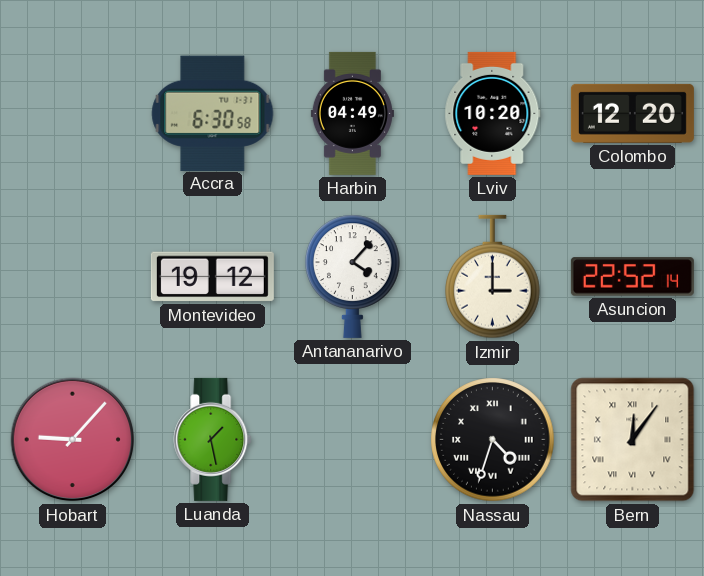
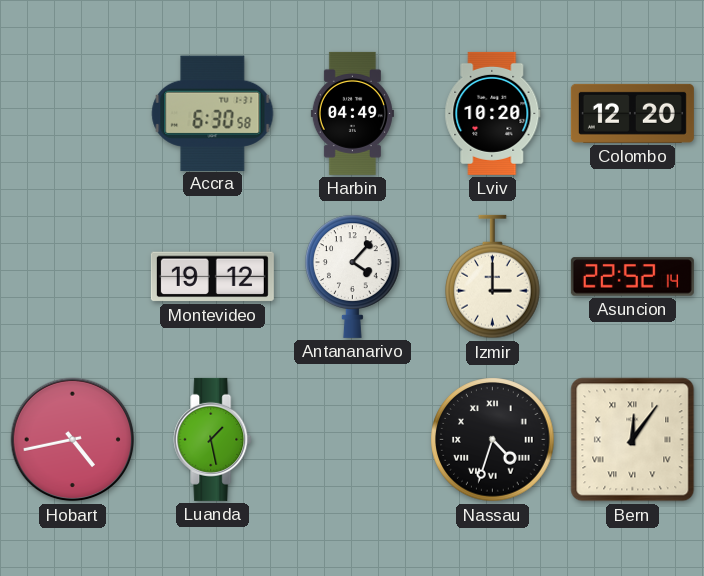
Hobart: 9:07 -> 4:43 (73, 440)
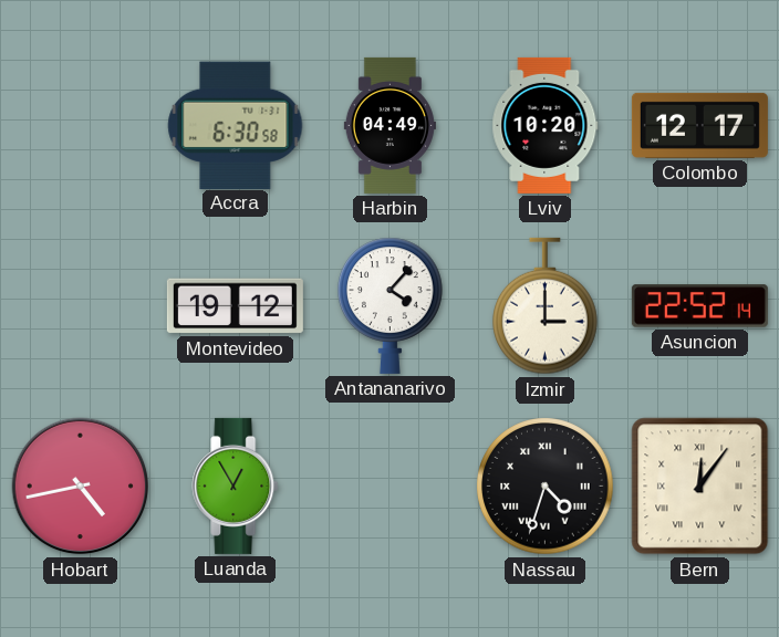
Colombo: 12:20 -> 12:17 (699, 125)
Luanda: 1:28 -> 12:55 (236, 485)
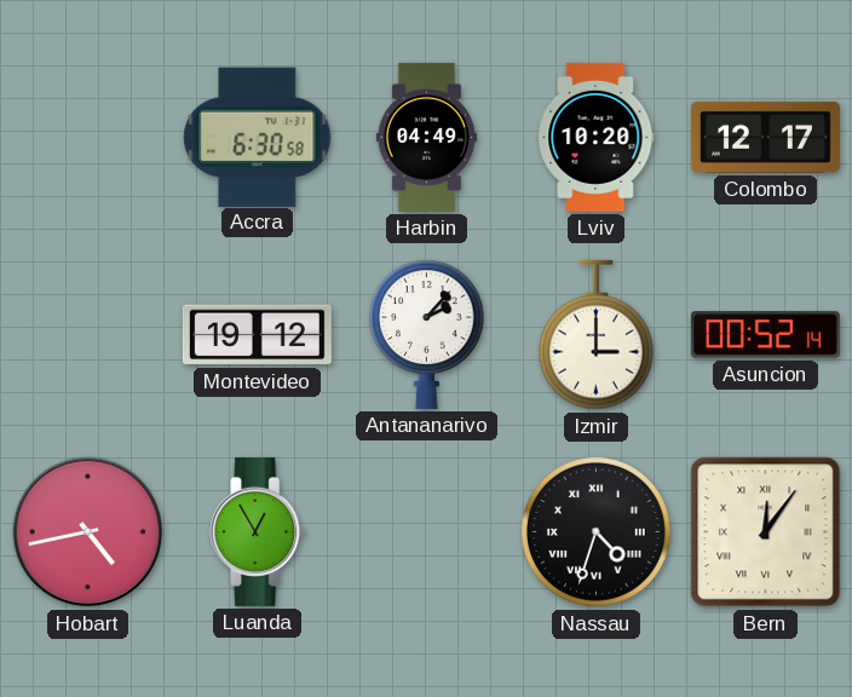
Antananarivo: 4:07 -> 2:07 (427, 334)
Asuncion: 22:52 -> 00:52 (765, 335)
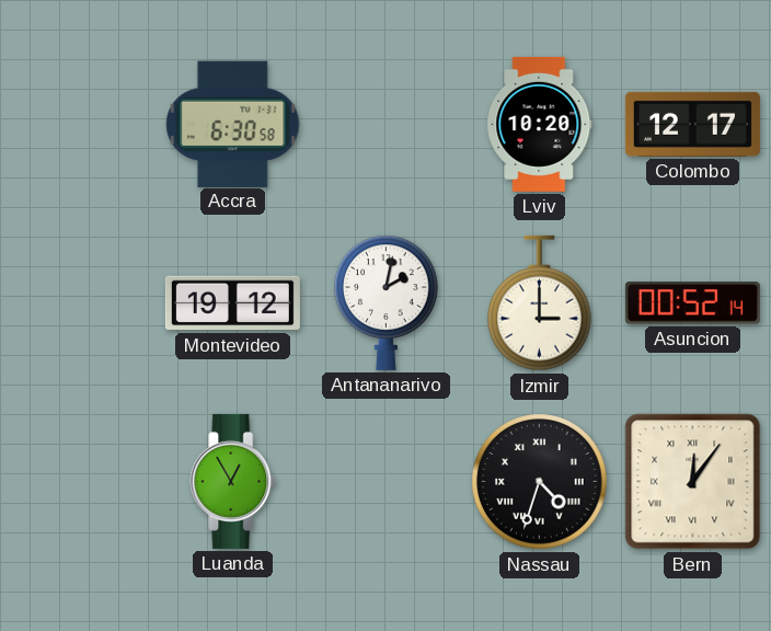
Harbin: 04:49 -> none (426, 137)
Antananarivo: 2:07 -> 2:02 (387, 302)
Hobart: 4:43 -> none (88, 532)
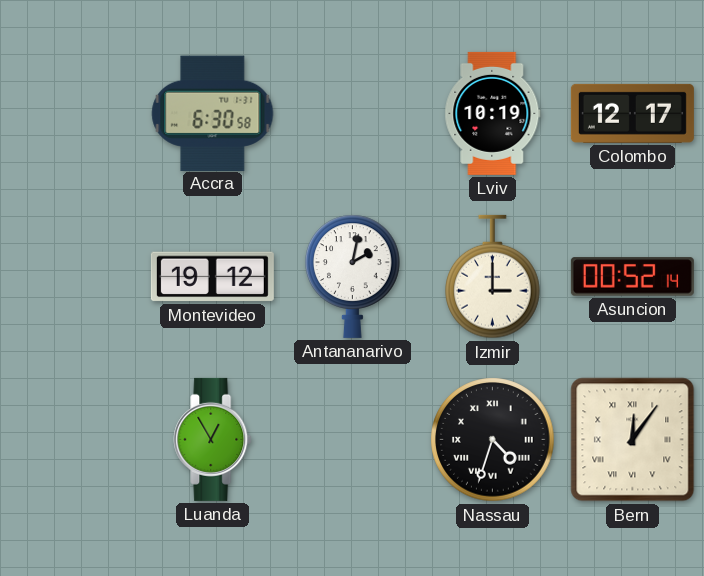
Lviv: 10:20 -> 10:19 (493, 113)
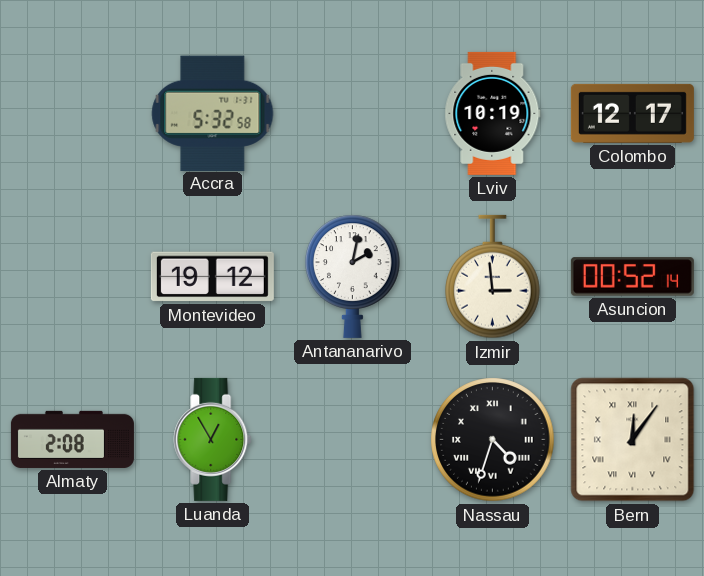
Accra: 6:30 -> 5:32 (213, 113)
Izmir: 3:00 -> 2:59 (493, 277)
Almaty: none -> 2:08 (72, 439)
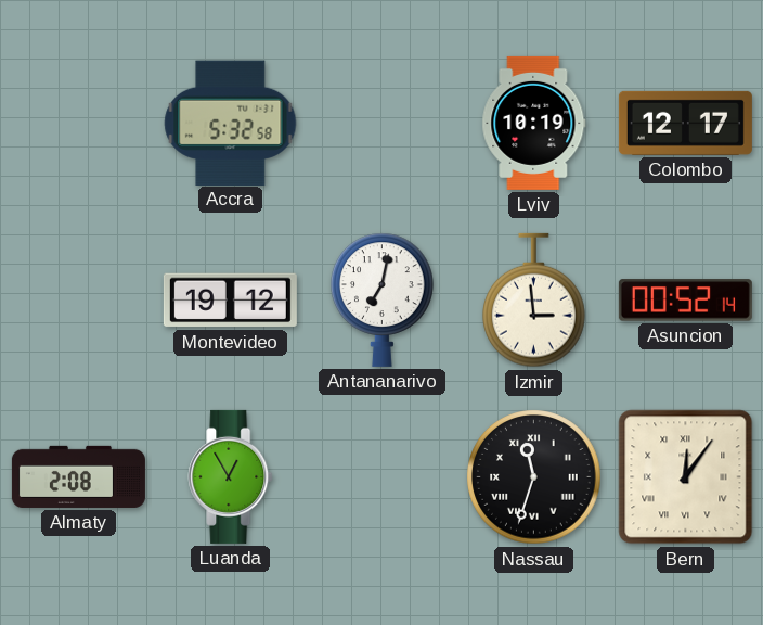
Antananarivo: 2:02 -> 7:02 (383, 299)
Nassau: 4:33 -> 11:33 (534, 477)
